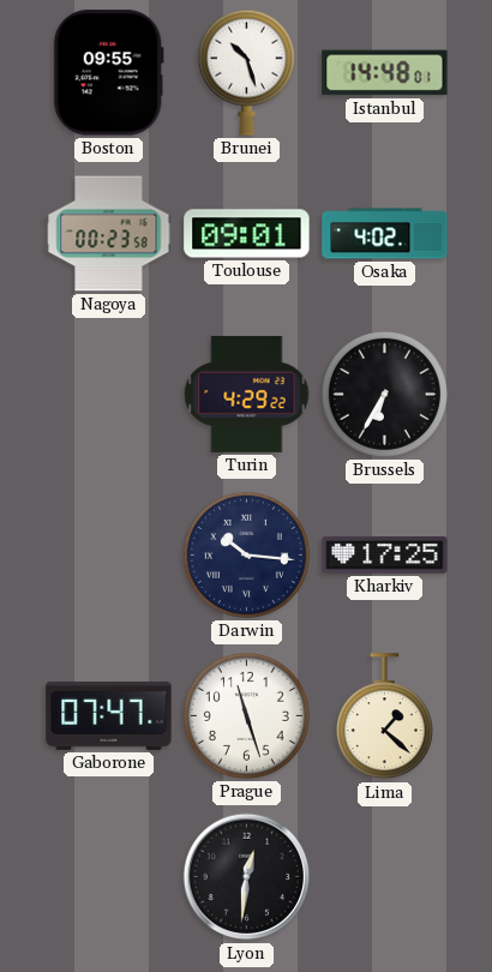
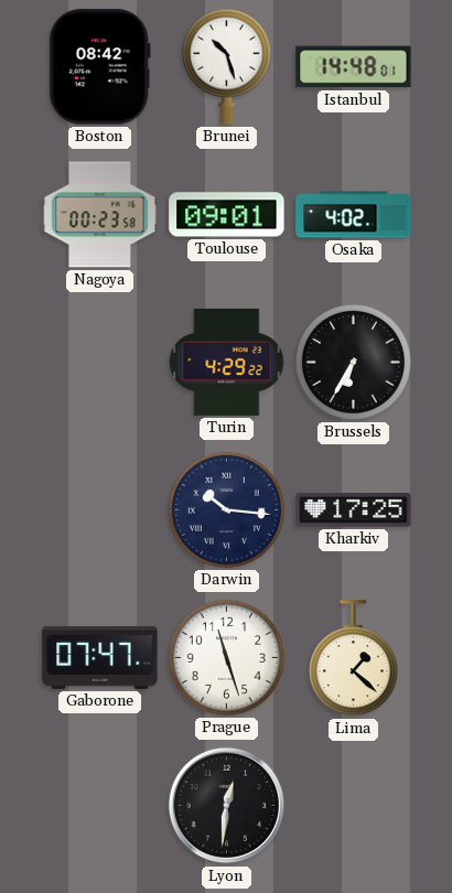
Boston: 09:55 -> 08:42 (99, 67)
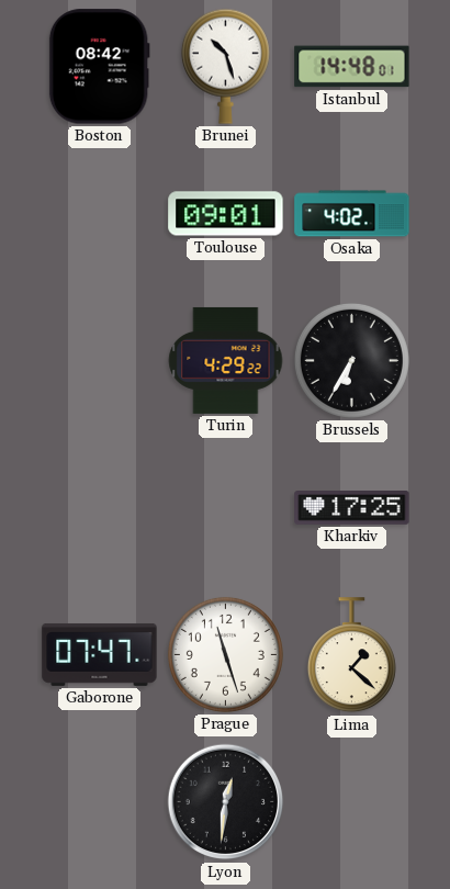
Nagoya: 00:23 -> none (100, 215)
Darwin: 10:16 -> none (226, 509)
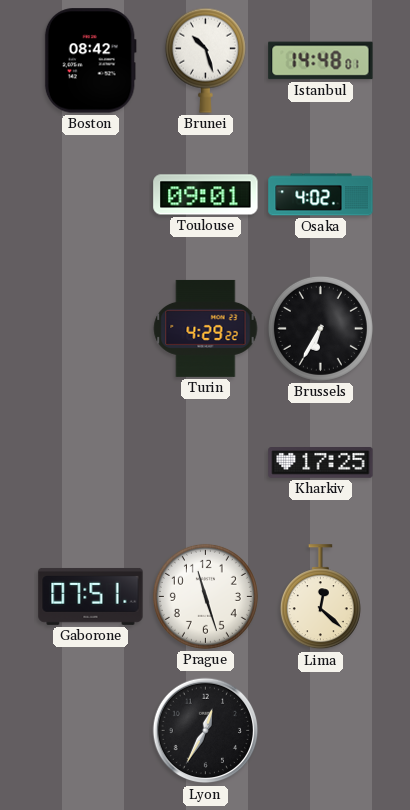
Gaborone: 07:47 -> 07:51 (91, 596)
Lima: 1:22 -> 12:22 (320, 597)
Lyon: 12:31 -> 12:35 (206, 731)
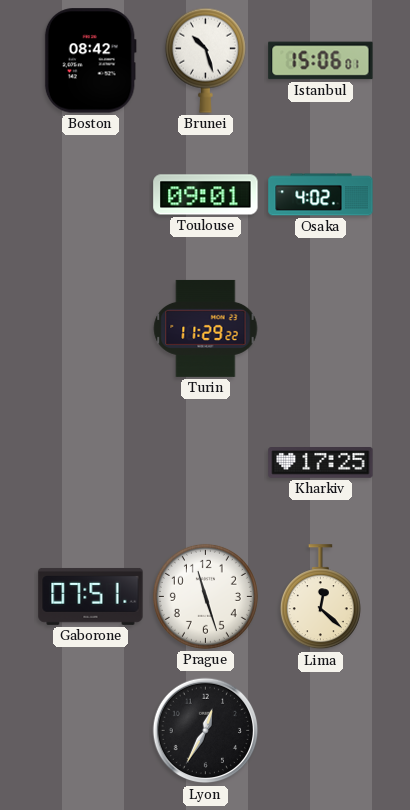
Istanbul: 14:48 -> 15:06 (321, 61)
Turin: 4:29 -> 11:29 (206, 328)
Brussels: 6:35 -> none (320, 328)
